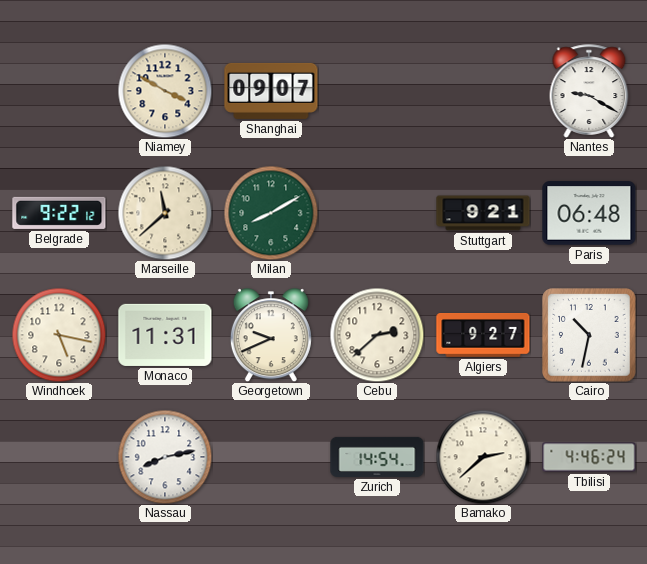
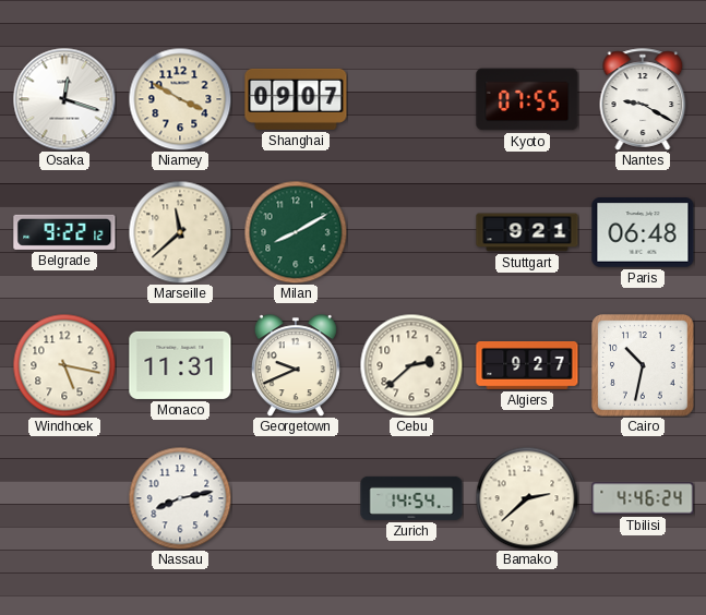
Osaka: none -> 12:18 (64, 99)
Kyoto: none -> 07:55 (527, 99)
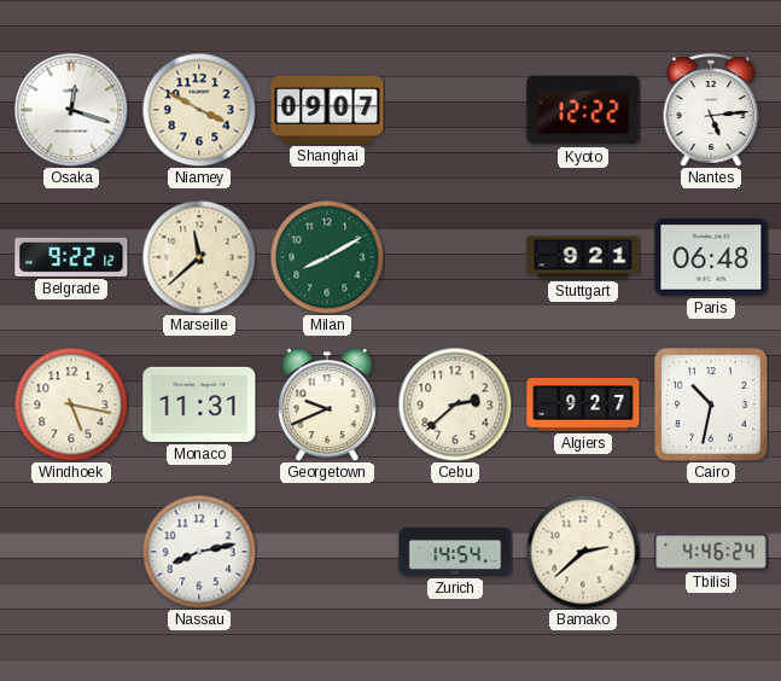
Kyoto: 07:55 -> 12:22 (583, 110)
Nantes: 9:20 -> 5:14 (711, 110)
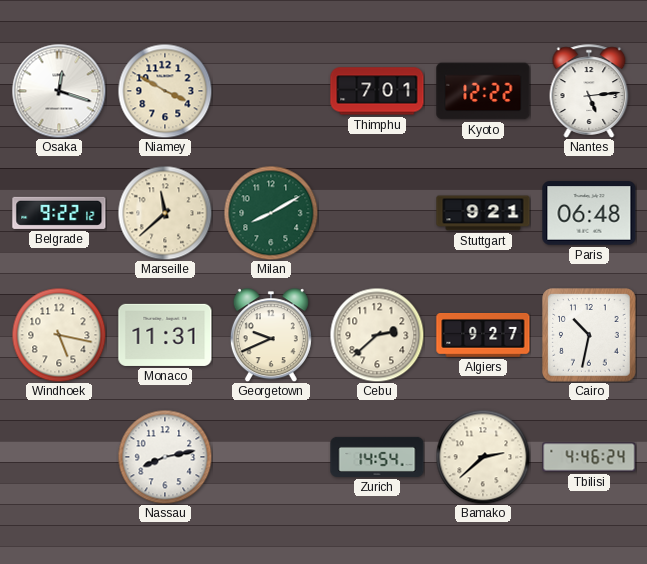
Shanghai: 09:07 -> none (327, 110)
Thimphu: none -> 7:01 (377, 91)
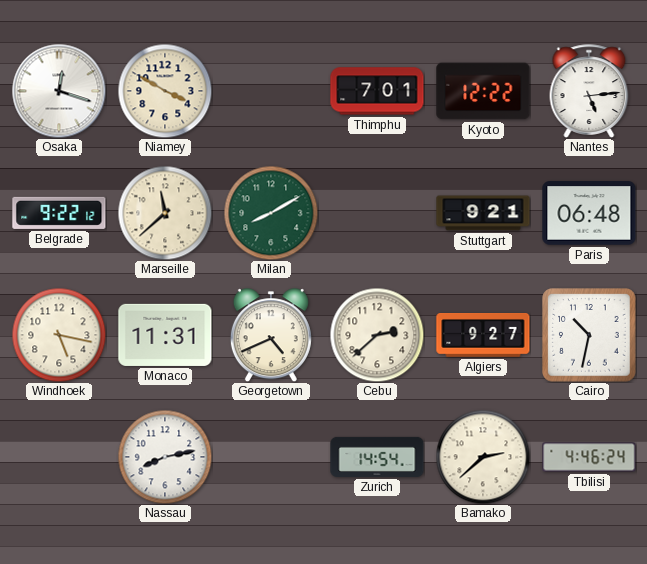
Georgetown: 9:41 -> 4:41 (271, 335)
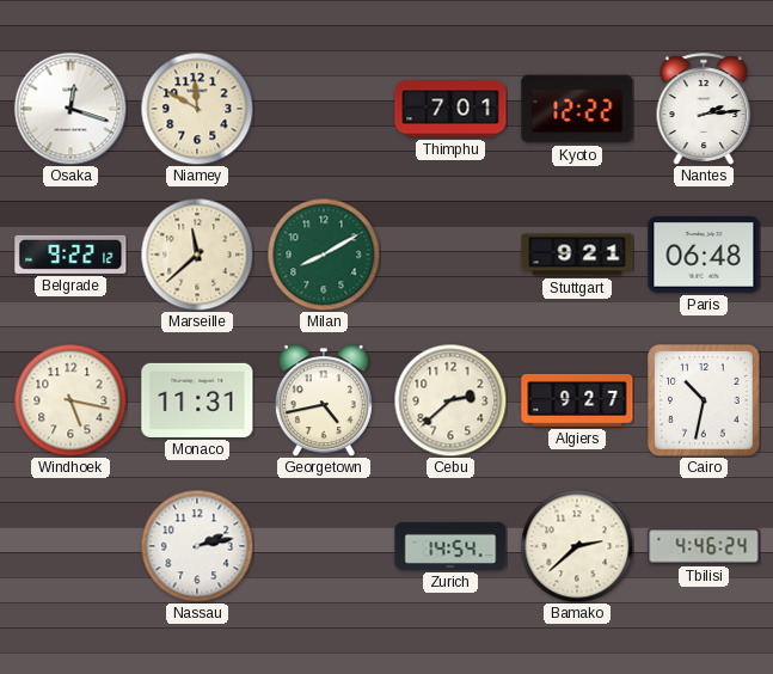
Niamey: 3:50 -> 11:50 (197, 109)
Nantes: 5:14 -> 2:14 (704, 109)
Georgetown: 4:41 -> 4:43 (324, 400)
Nassau: 8:13 -> 2:13 (197, 546)
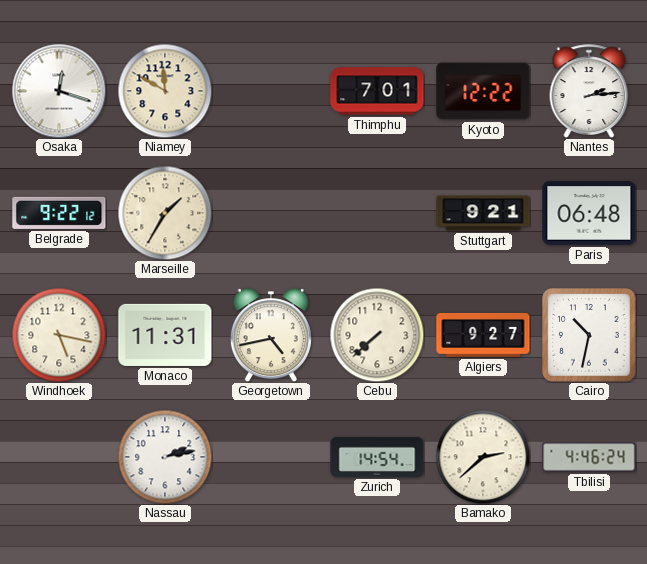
Marseille: 11:38 -> 1:35 (165, 213)
Milan: 8:10 -> none (324, 255)
Cebu: 2:38 -> 7:38 (377, 335)
